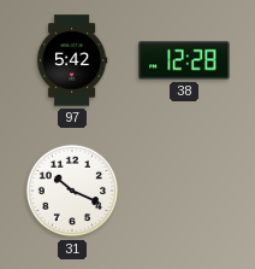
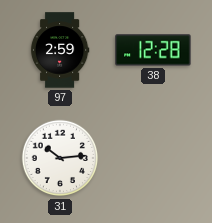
97: 5:42 -> 2:59 (60, 50)
31: 10:19 -> 10:14 (60, 158)
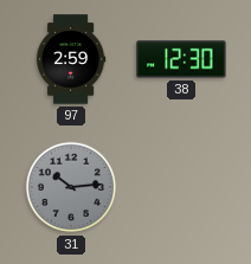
38: 12:28 -> 12:30 (181, 59)
31 dial: white -> grey (71, 187)
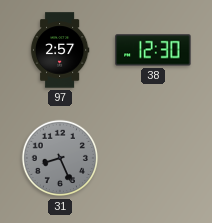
97: 2:59 -> 2:57 (60, 50)
31: 10:14 -> 8:26 (60, 158)
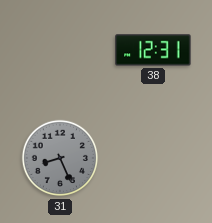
97: 2:57 -> none (60, 50)
38: 12:30 -> 12:31 (153, 50)
